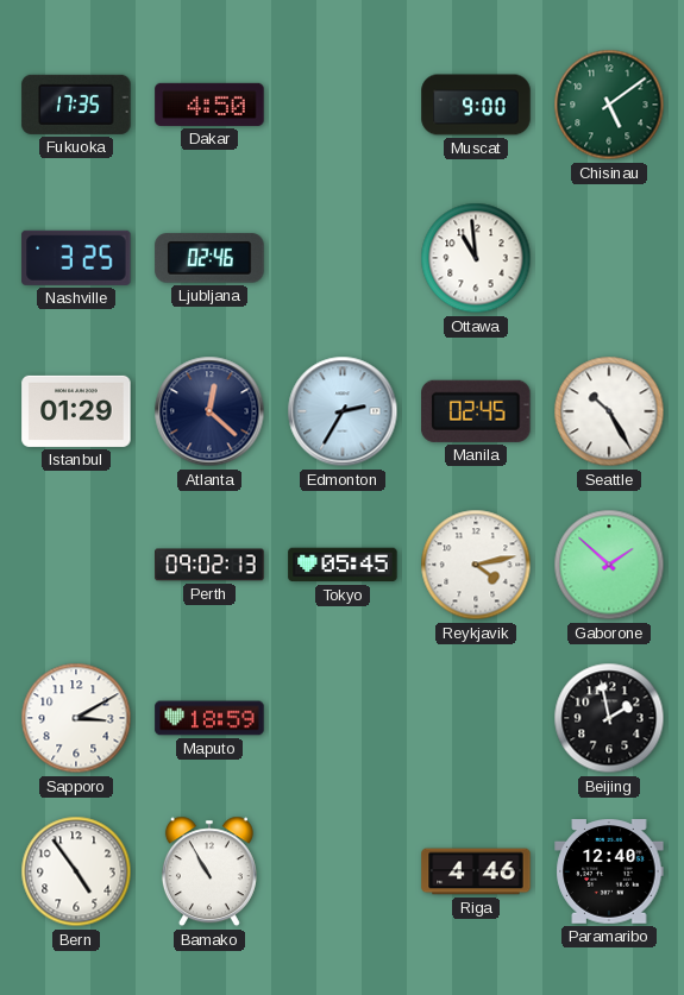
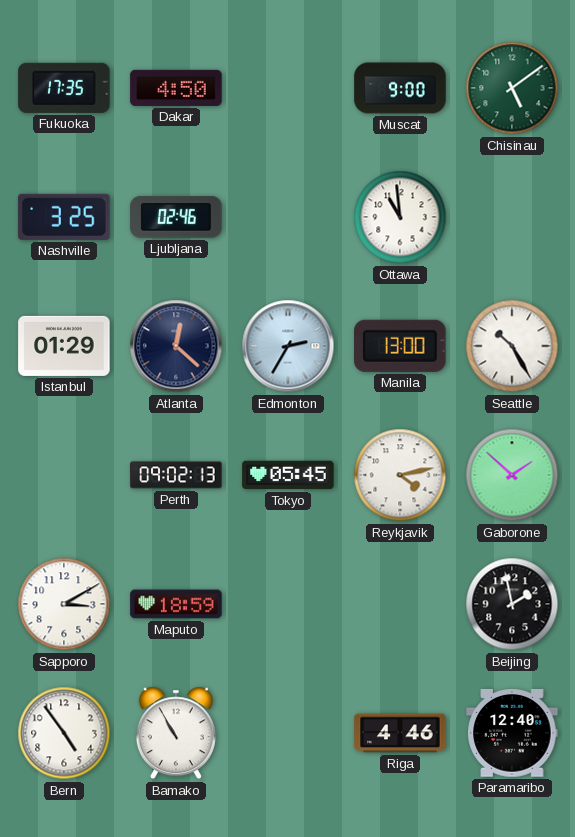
Manila: 02:45 -> 13:00 (400, 346)
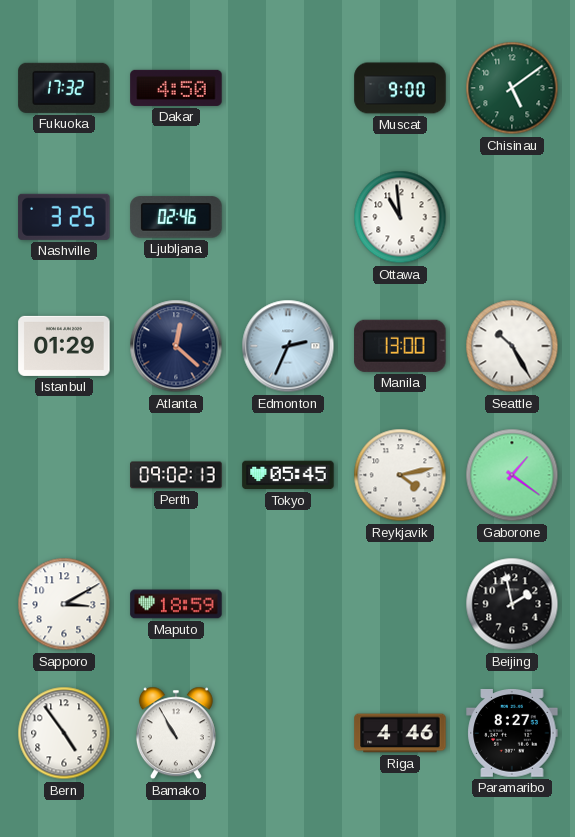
Fukuoka: 17:35 -> 17:32 (64, 88)
Edmonton: 2:35 -> 2:34 (288, 346)
Gaborone: 1:52 -> 1:21 (512, 475)
Paramaribo: 12:40 -> 8:27 (512, 734)
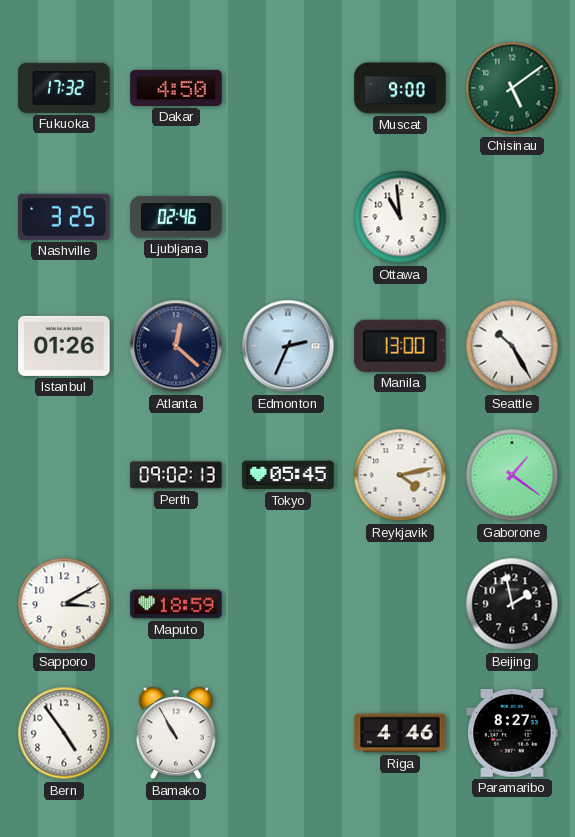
Istanbul: 01:29 -> 01:26 (64, 346)
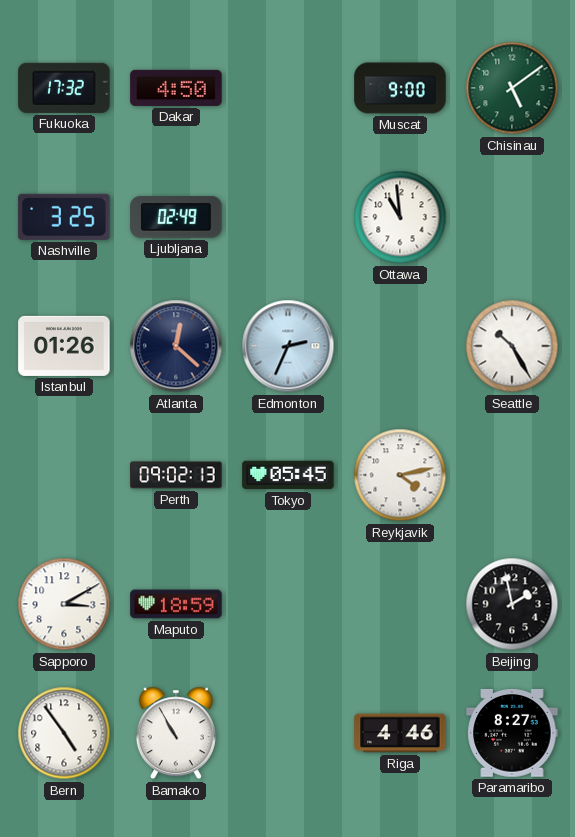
Ljubljana: 02:46 -> 02:49 (176, 217)
Manila: 13:00 -> none (400, 346)
Gaborone: 1:21 -> none (512, 475)
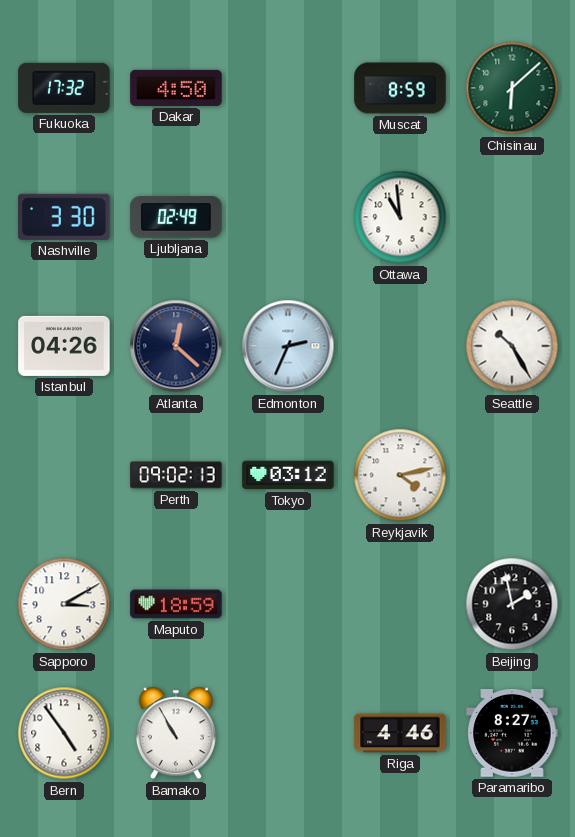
Muscat: 9:00 -> 8:59 (400, 88)
Chisinau: 5:09 -> 6:08 (512, 88)
Nashville: 3:25 -> 3:30 (64, 217)
Istanbul: 01:26 -> 04:26 (64, 346)
Tokyo: 05:45 -> 03:12 (288, 475)
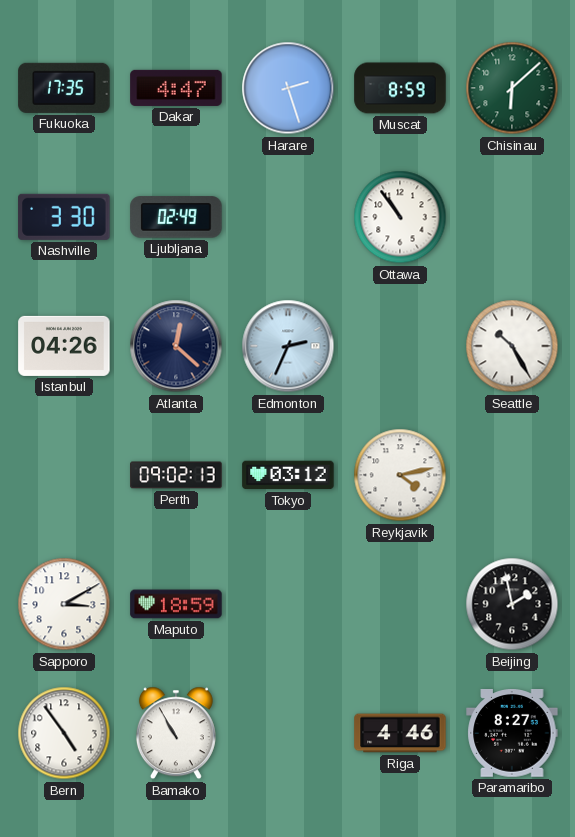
Fukuoka: 17:32 -> 17:35 (64, 88)
Dakar: 4:50 -> 4:47 (176, 88)
Harare: none -> 2:27 (288, 88)
Ottawa: 10:59 -> 10:54 (400, 217)
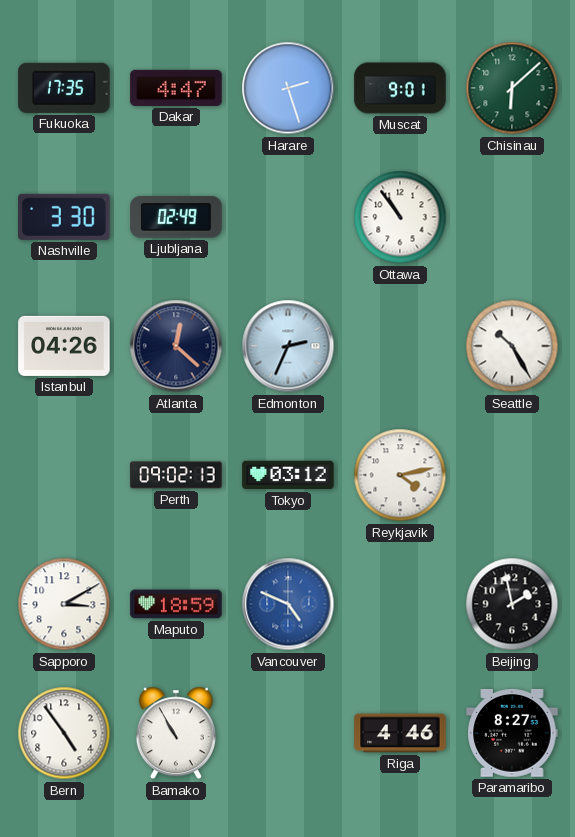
Muscat: 8:59 -> 9:01 (400, 88)
Vancouver: none -> 4:49 (288, 604)
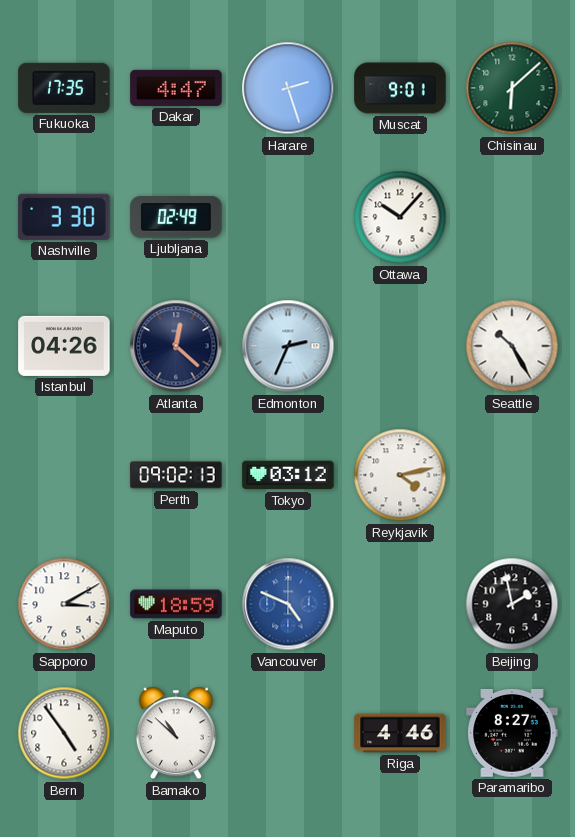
Ottawa: 10:54 -> 10:07 (400, 217)
Bamako: 10:55 -> 10:52 (176, 733)
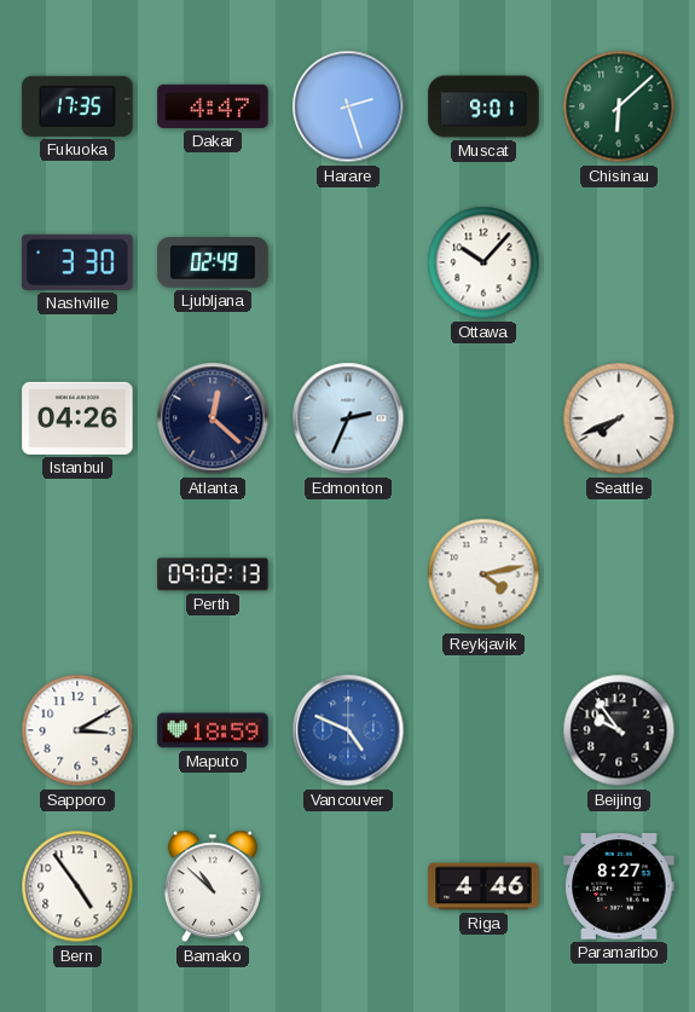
Seattle: 10:25 -> 7:41 (619, 418)
Tokyo: 03:12 -> none (288, 475)
Beijing: 1:58 -> 9:54 (619, 730)
